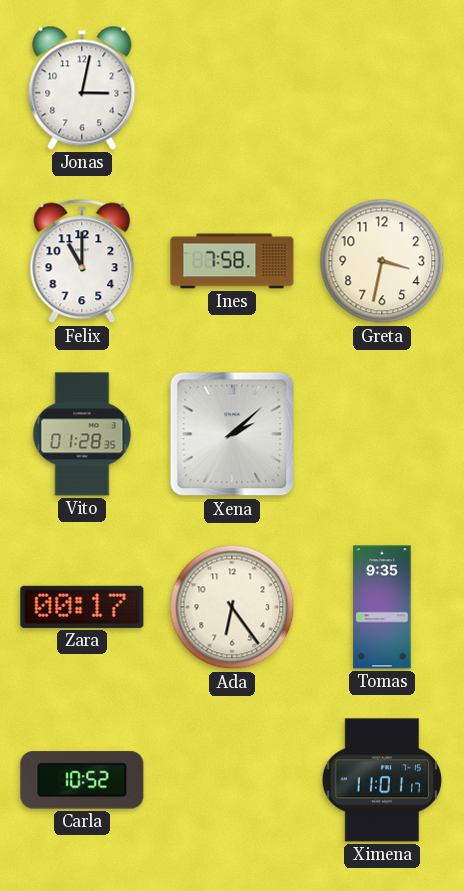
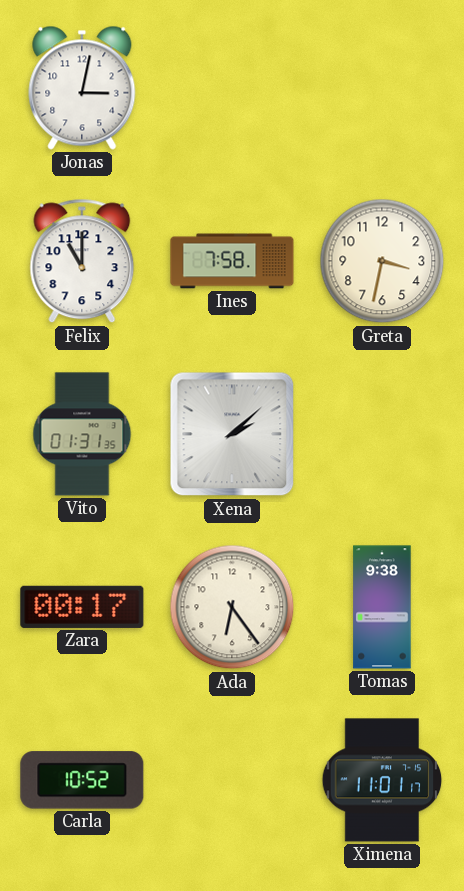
Vito: 01:28 -> 01:31 (82, 434)
Tomas: 9:35 -> 9:38 (382, 607)
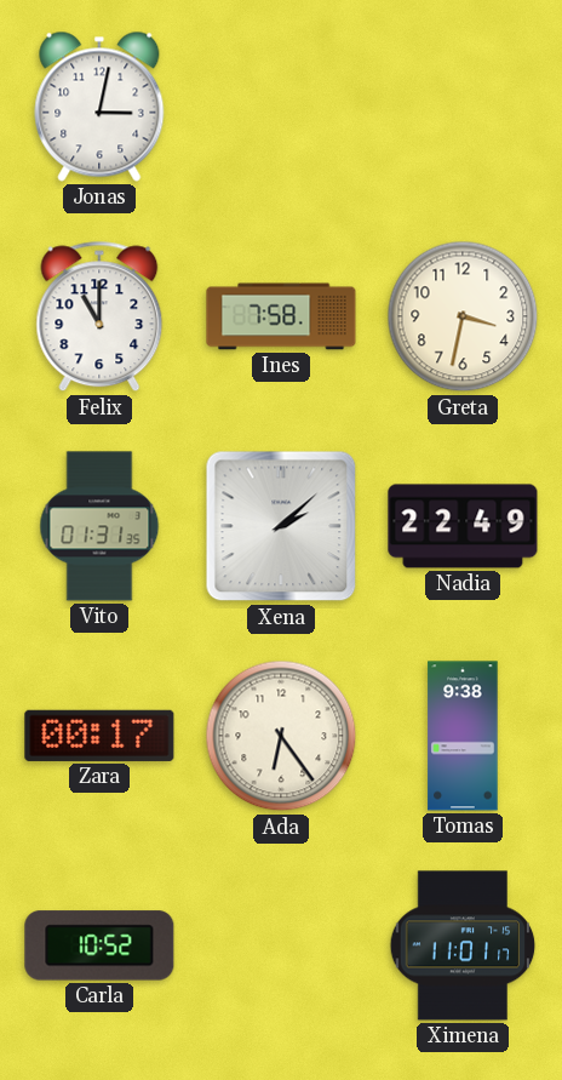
Nadia: none -> 22:49 (463, 526)
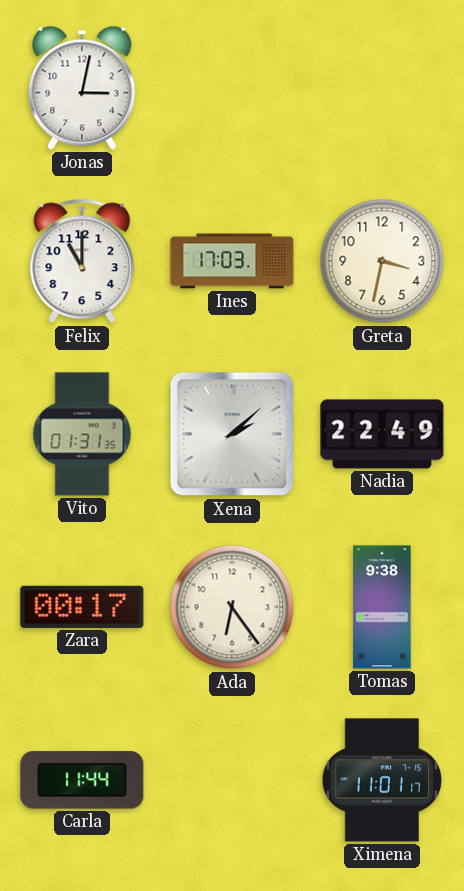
Ines: 7:58 -> 17:03 (232, 261)
Carla: 10:52 -> 11:44 (82, 780)
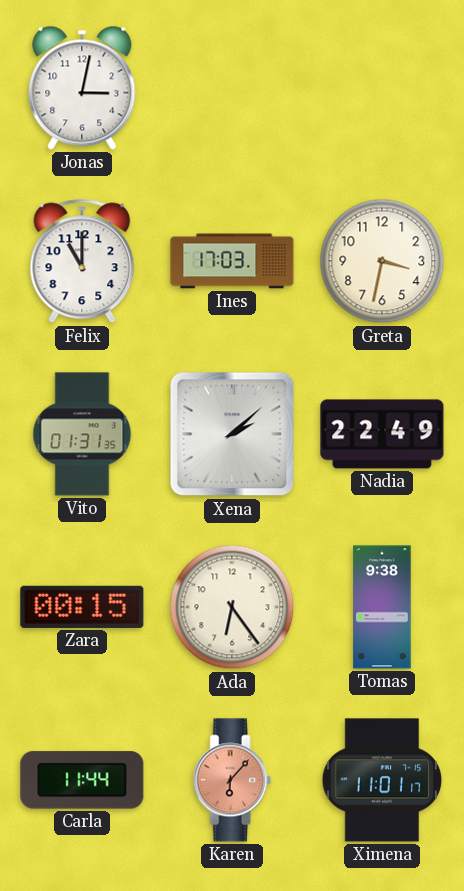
Zara: 00:17 -> 00:15 (82, 607)
Karen: none -> 6:07 (232, 780)
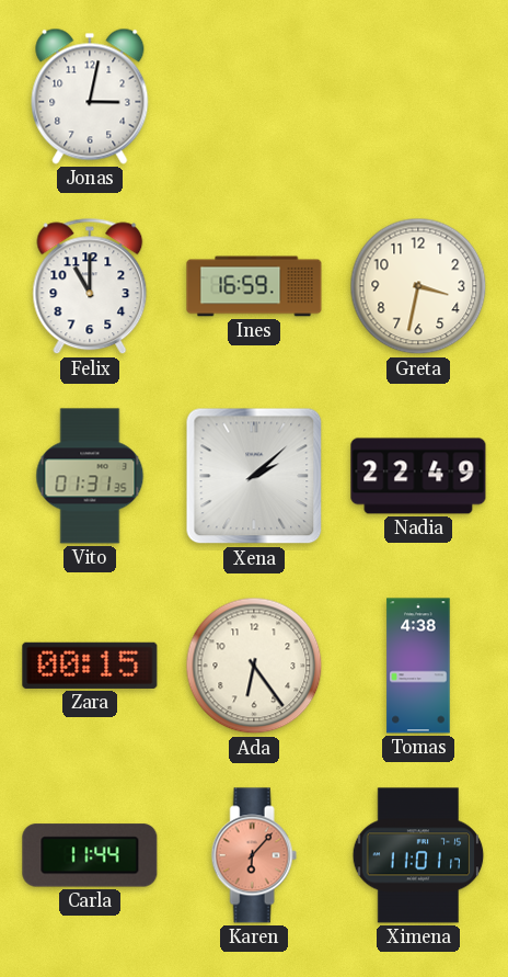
Ines: 17:03 -> 16:59 (254, 286)
Tomas: 9:38 -> 4:38 (418, 666)
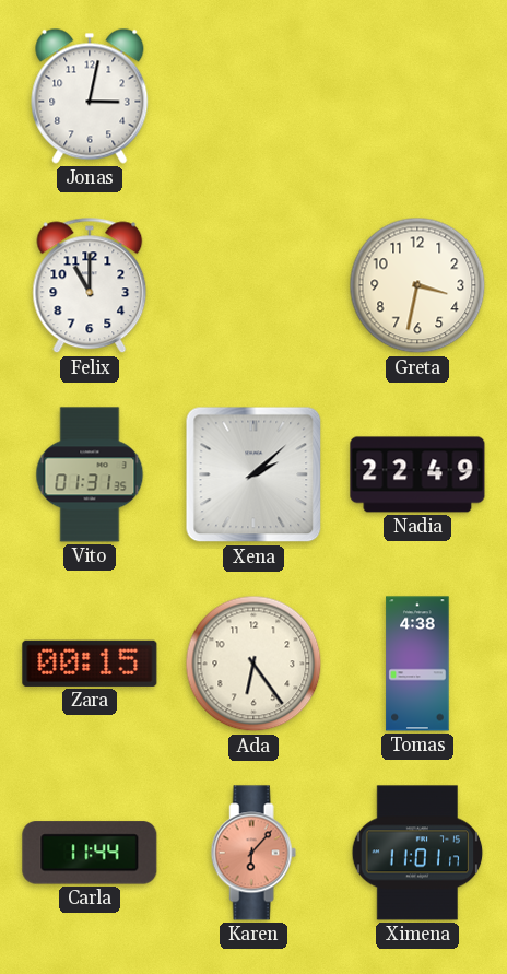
Ines: 16:59 -> none (254, 286)
